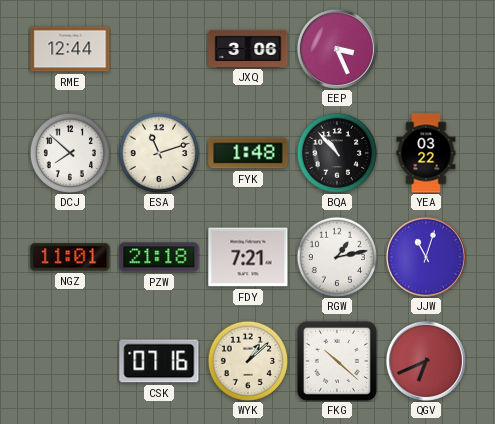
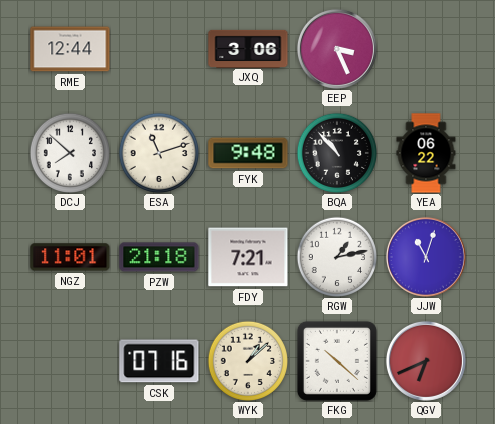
FYK: 1:48 -> 9:48 (248, 153)
YEA: 03:22 -> 06:22 (426, 153)
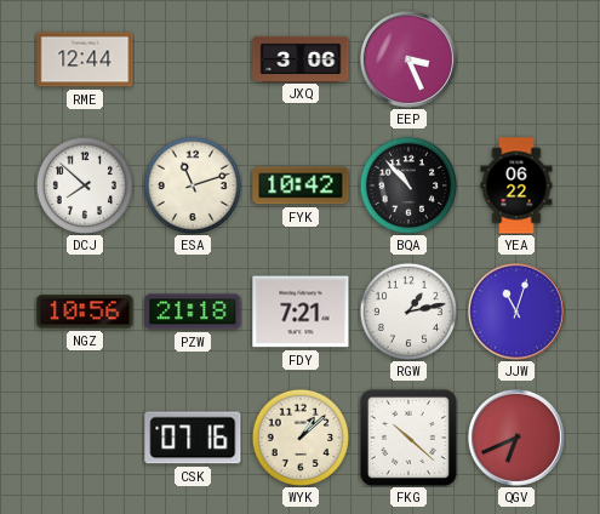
FYK: 9:48 -> 10:42 (301, 185)
NGZ: 11:01 -> 10:56 (85, 312)
